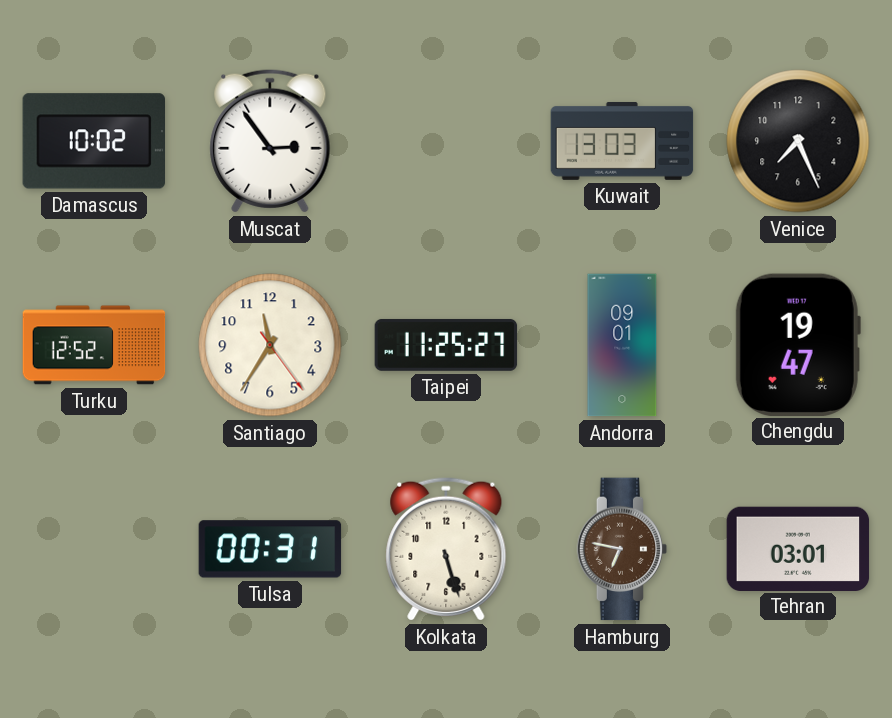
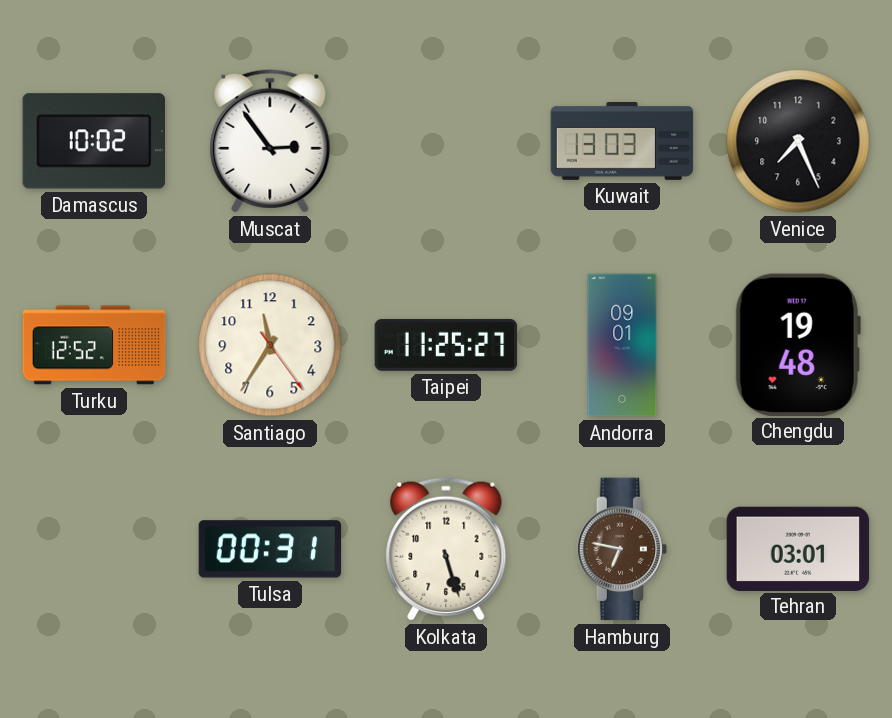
Chengdu: 19:47 -> 19:48 (798, 344)
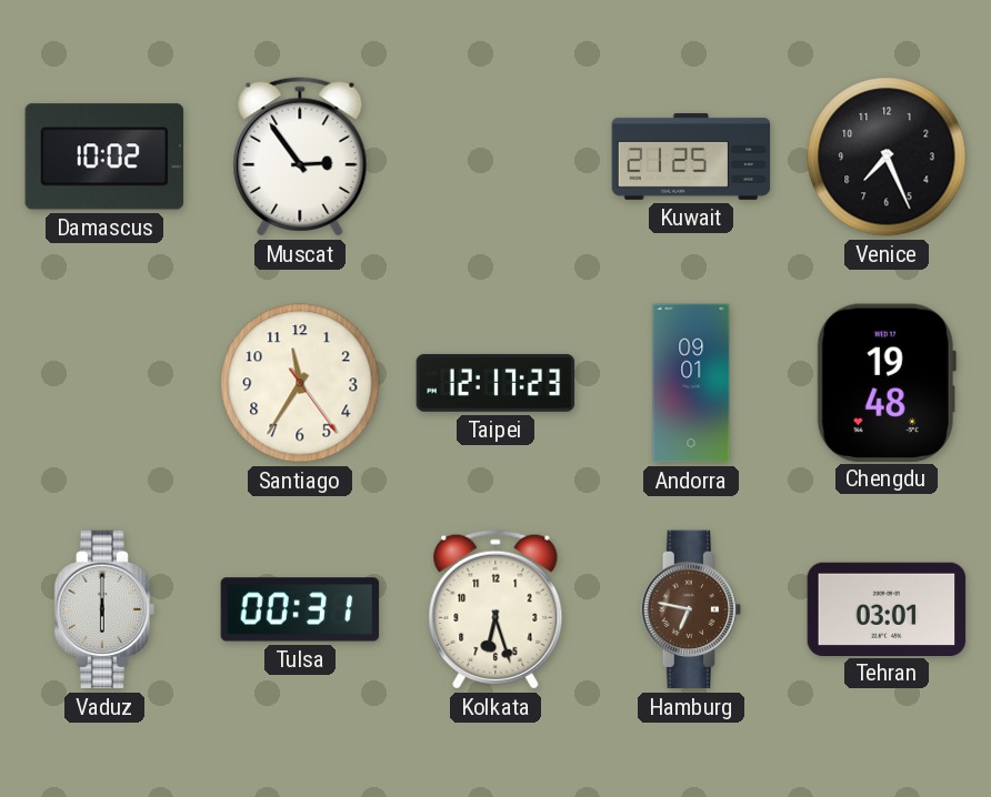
Kuwait: 13:03 -> 21:25 (691, 157)
Turku: 12:52 -> none (94, 345)
Taipei: 11:25 -> 12:17 (495, 383)
Vaduz: none -> 6:00 (104, 609)
Kolkata: 5:27 -> 6:27 (495, 609)
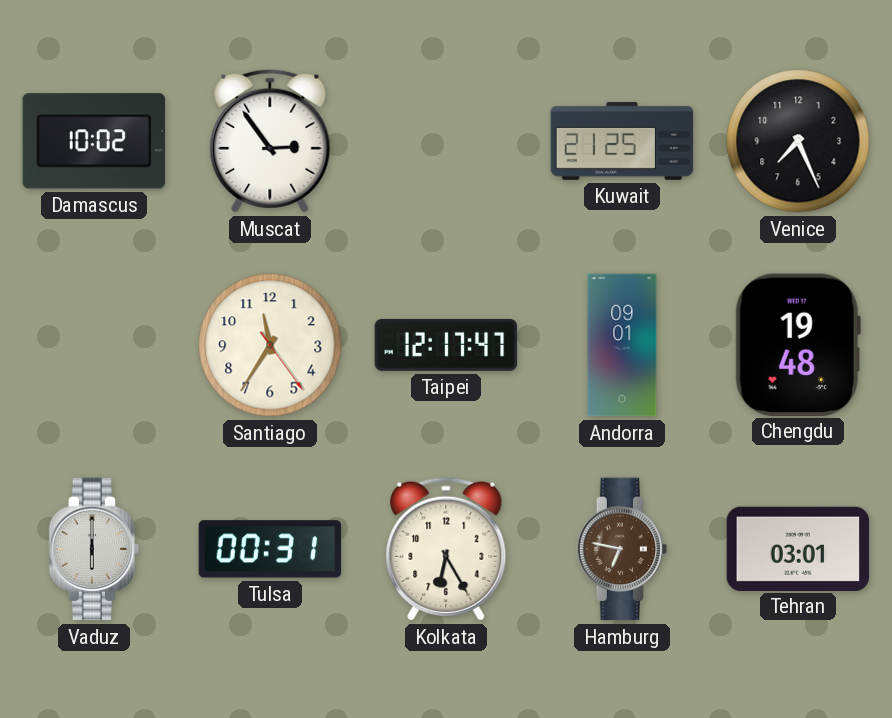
Taipei: 12:17:23 -> 12:17:47 (446, 345)
Kolkata: 6:27 -> 6:25 (446, 549)
